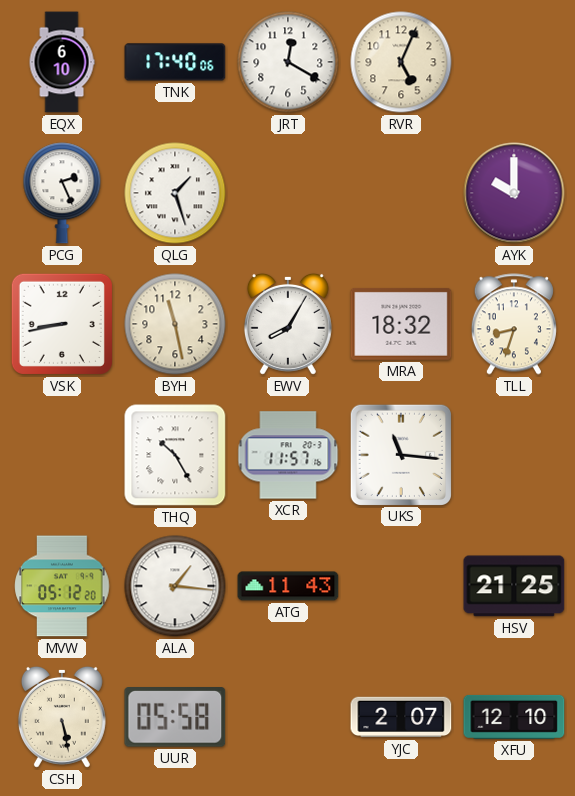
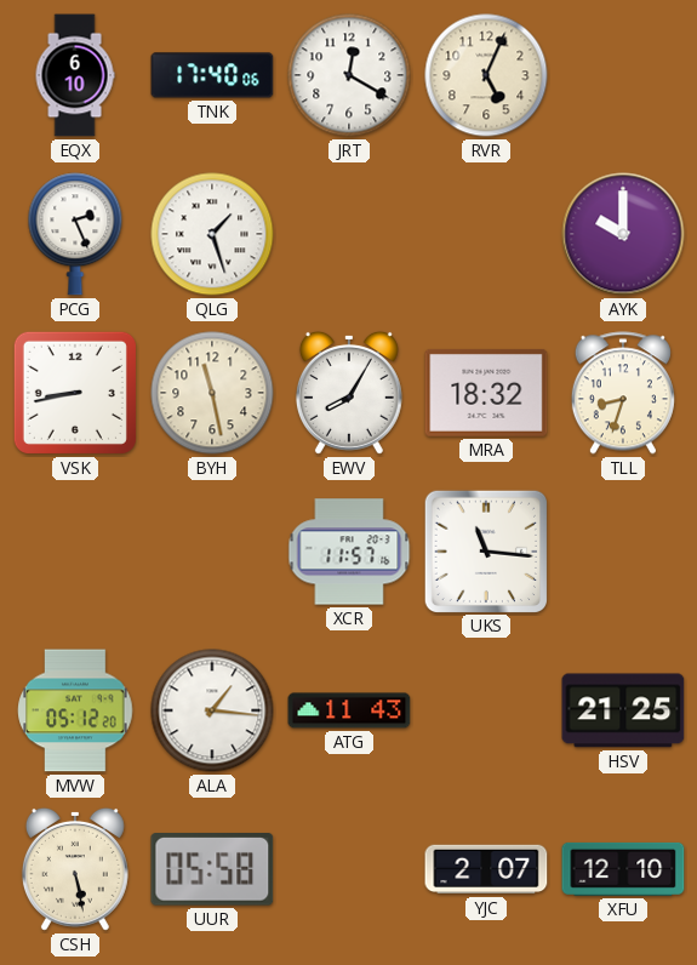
THQ: 10:25 -> none (175, 455)
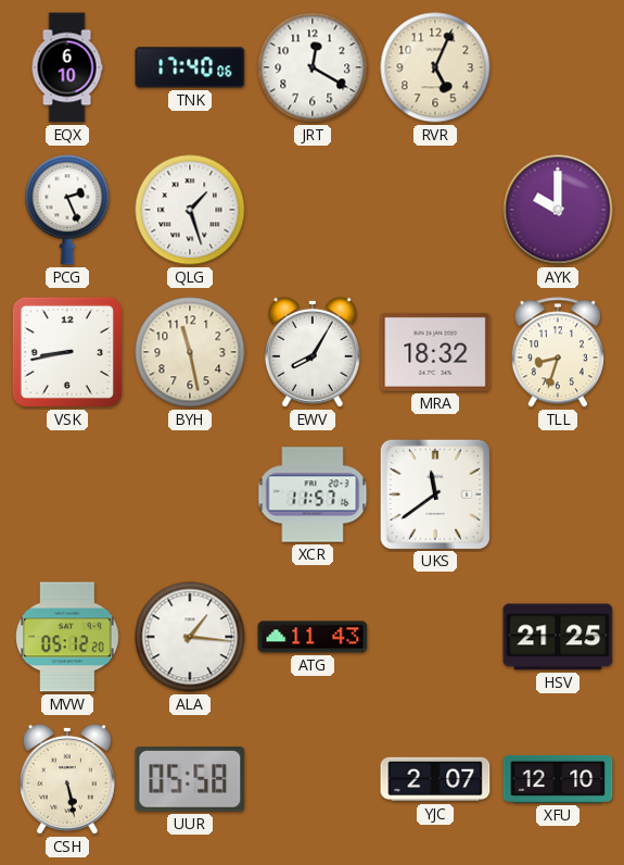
UKS: 11:16 -> 11:39 (434, 493)
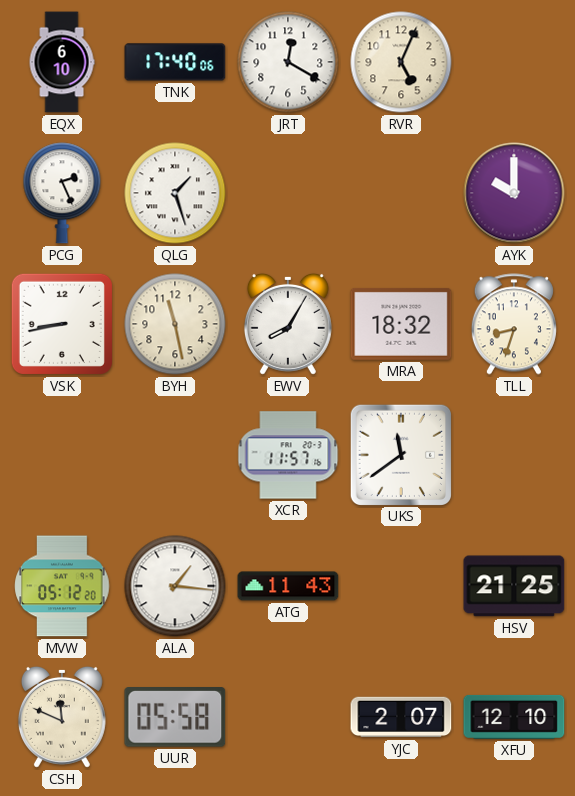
CSH: 5:28 -> 11:49 (62, 717)
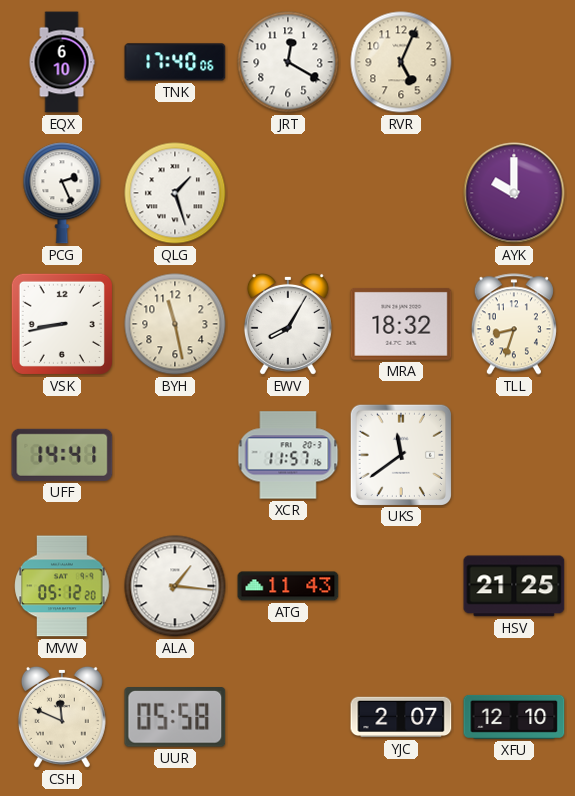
UFF: none -> 14:41 (62, 455)
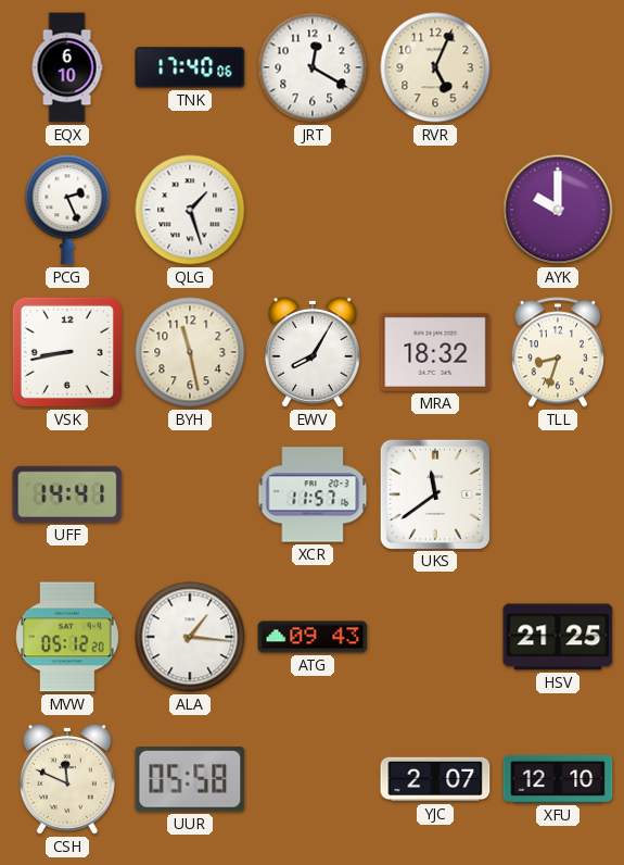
ATG: 11:43 -> 09:43 (313, 637)
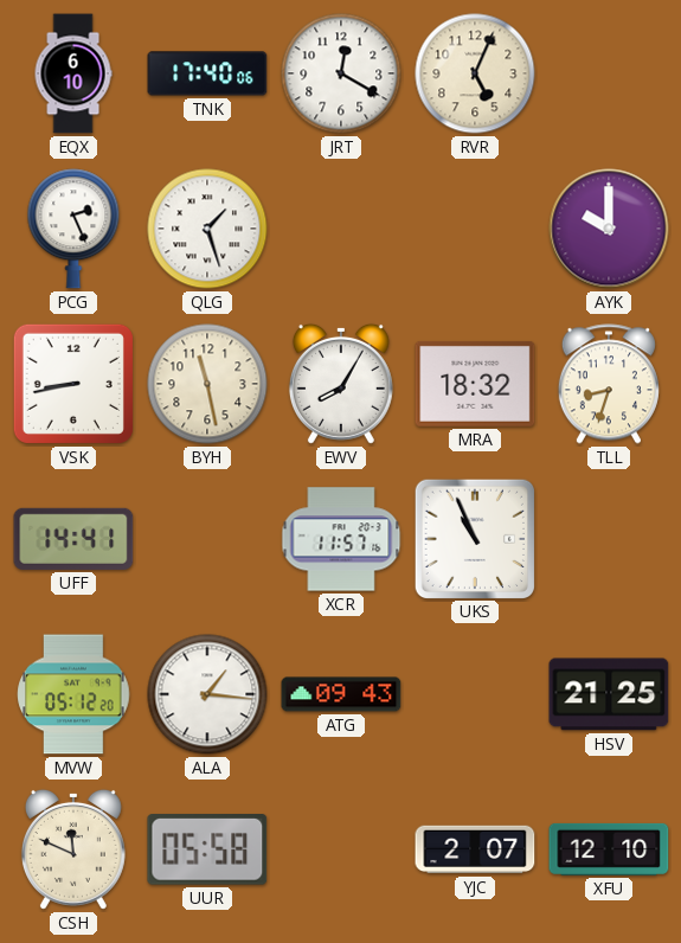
UKS: 11:39 -> 10:56 (474, 538)
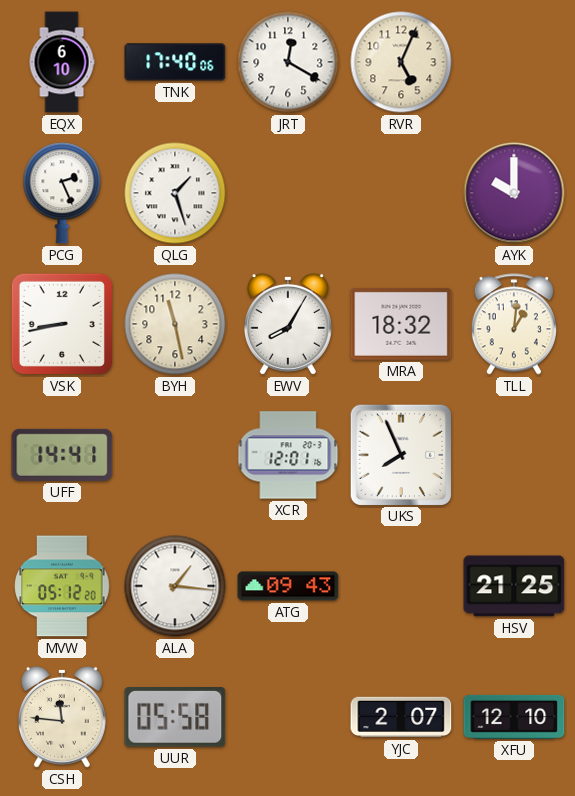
TLL: 8:33 -> 1:01 (514, 324)
XCR: 11:57 -> 12:01 (288, 455)
UKS: 10:56 -> 7:56 (400, 454)
CSH: 11:49 -> 11:46 (62, 717)
